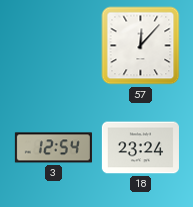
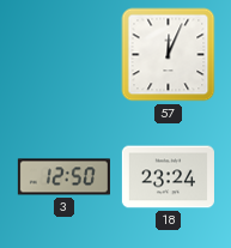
57: 12:07 -> 12:04 (169, 55)
3: 12:54 -> 12:50 (63, 177)
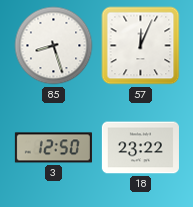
85: none -> 8:27 (54, 46)
18: 23:24 -> 23:22 (140, 148)
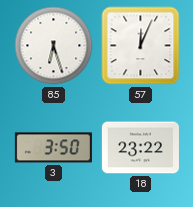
85: 8:27 -> 6:27 (54, 46)
3: 12:50 -> 3:50 (53, 148)
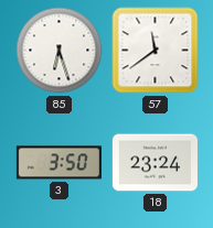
57: 12:04 -> 11:39 (156, 51)
18: 23:22 -> 23:24 (155, 163)
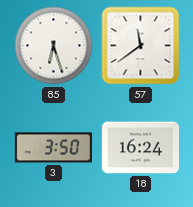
18: 23:24 -> 16:24 (140, 148)
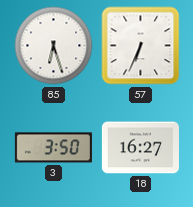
57: 11:39 -> 6:34 (141, 46)
18: 16:24 -> 16:27 (140, 148)
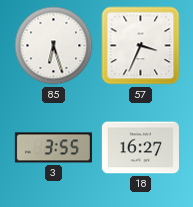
57: 6:34 -> 3:34 (141, 46)
3: 3:50 -> 3:55 (53, 148)
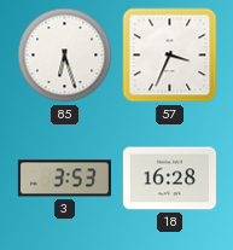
3: 3:55 -> 3:53 (64, 179)
18: 16:27 -> 16:28 (169, 179)
